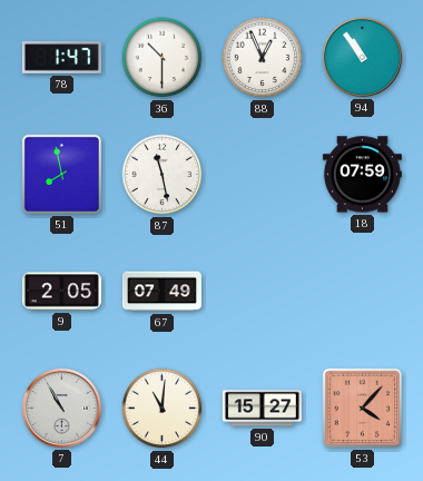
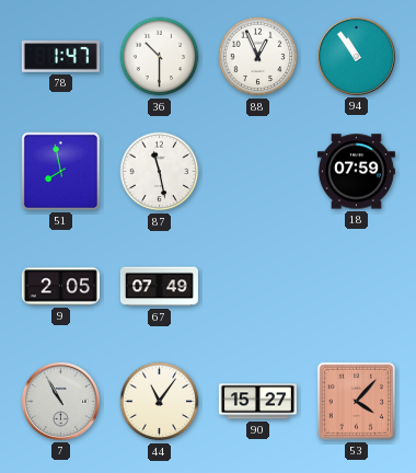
44: 11:01 -> 11:06 (160, 402)
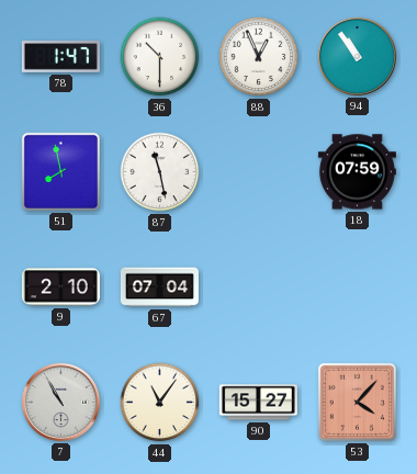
9: 2:05 -> 2:10 (60, 287)
67: 07:49 -> 07:04 (159, 287)
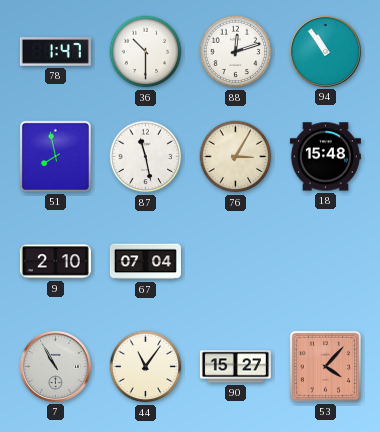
88: 12:56 -> 12:12 (236, 52)
76: none -> 3:05 (236, 157)
18: 07:59 -> 15:48 (325, 157)
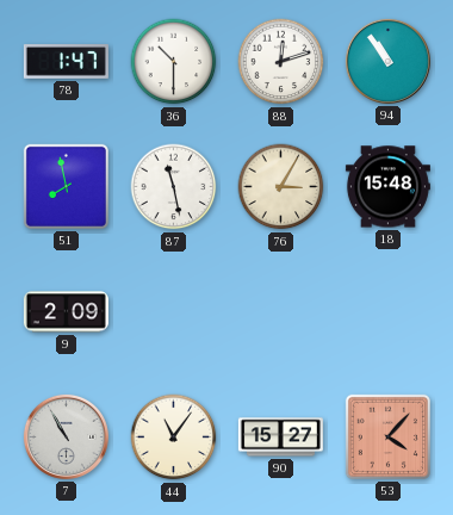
9: 2:10 -> 2:09 (66, 312)
67: 07:04 -> none (145, 262)
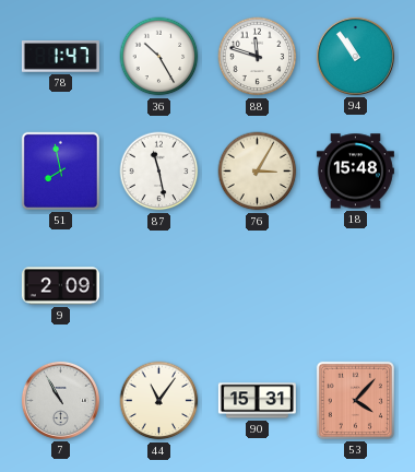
36: 10:30 -> 10:25 (159, 57)
88: 12:12 -> 11:48 (258, 57)
90: 15:27 -> 15:31 (257, 401)
